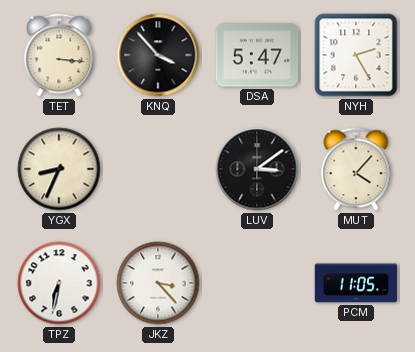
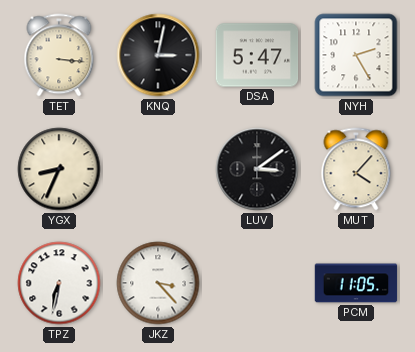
KNQ: 3:53 -> 3:02 (158, 55)
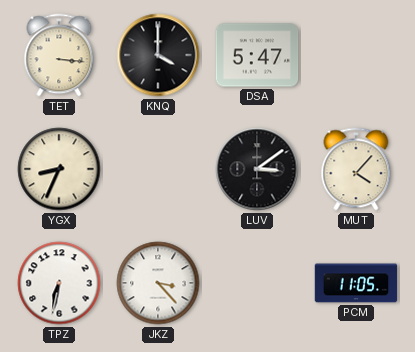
KNQ: 3:02 -> 4:00 (158, 55)
NYH: 2:25 -> none (356, 55)
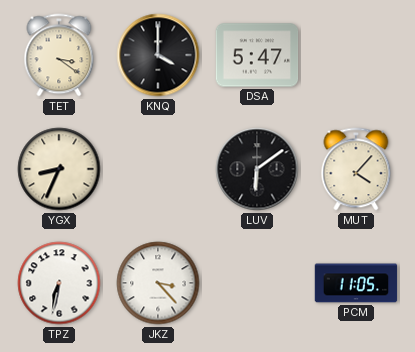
TET: 3:16 -> 3:21 (59, 55)
LUV: 3:09 -> 6:09 (257, 169)
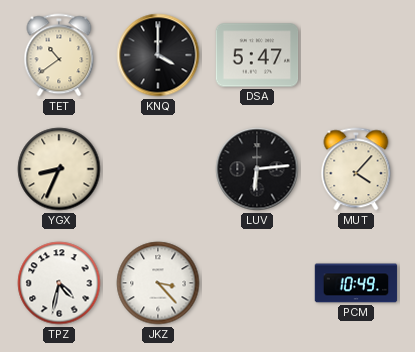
TET: 3:21 -> 10:39 (59, 55)
LUV: 6:09 -> 6:14 (257, 169)
TPZ: 6:32 -> 4:32 (59, 283)
PCM: 11:05 -> 10:49 (356, 283)
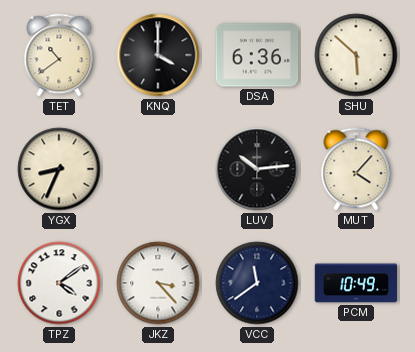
DSA: 5:47 -> 6:36 (257, 55)
SHU: none -> 5:52 (356, 55)
LUV: 6:14 -> 10:14 (257, 169)
TPZ: 4:32 -> 4:09 (59, 283)
VCC: none -> 11:39 (257, 283)
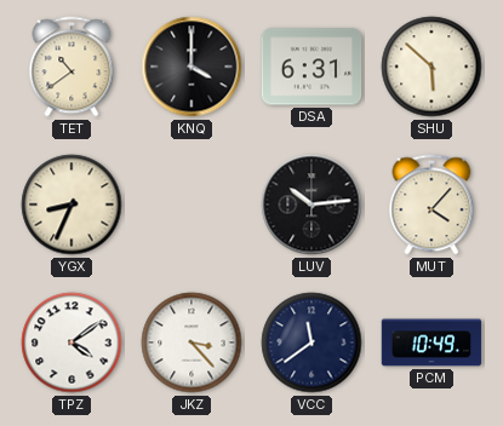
DSA: 6:36 -> 6:31 (311, 67)
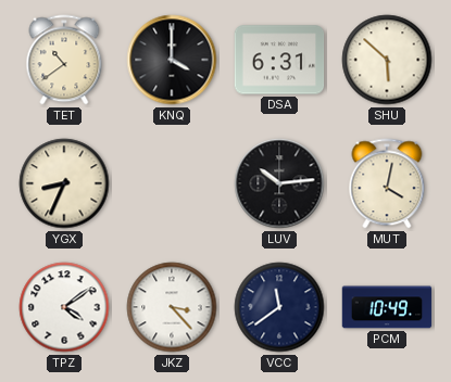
MUT: 4:07 -> 4:02 (387, 183)
